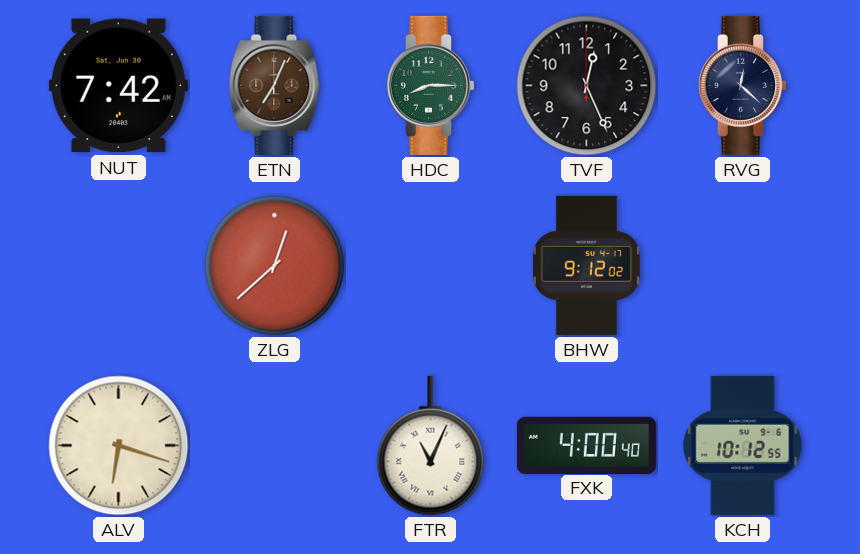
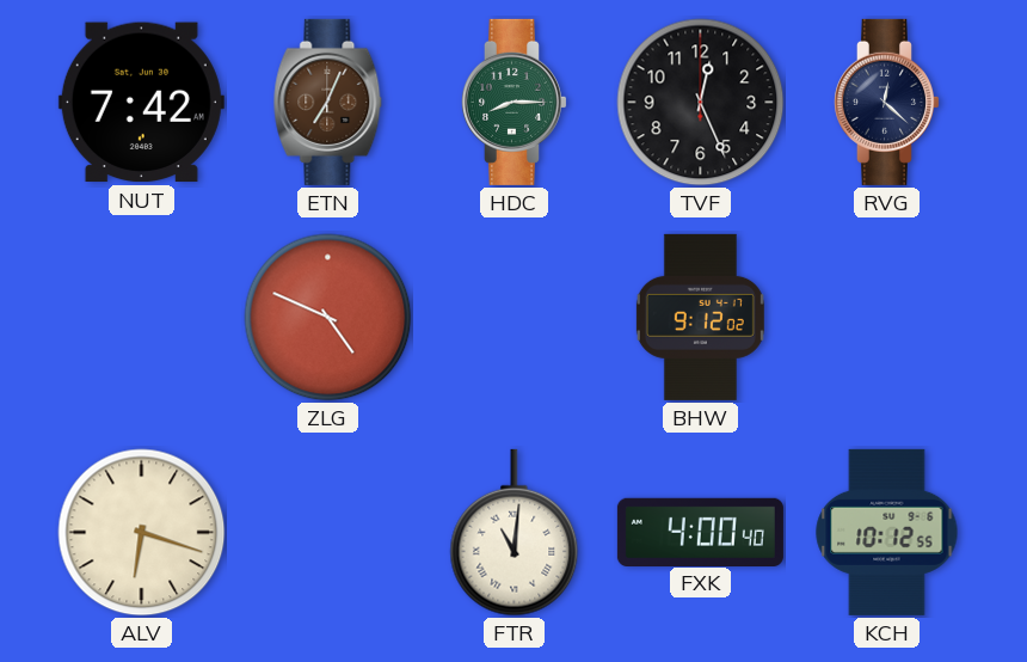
ZLG: 12:38 -> 4:49 (328, 318)
FTR: 11:04 -> 11:01 (515, 533)
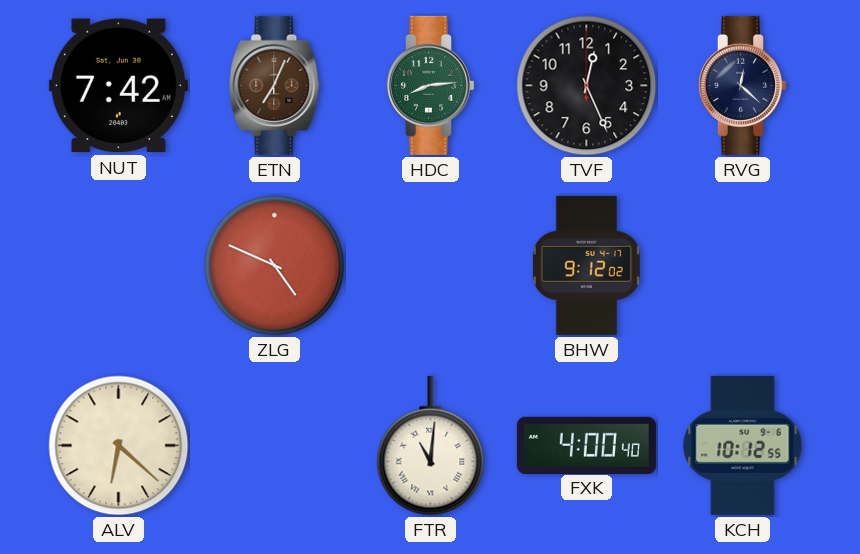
HDC: 8:15 -> 8:14 (430, 85)
ALV: 6:18 -> 6:22 (119, 446)
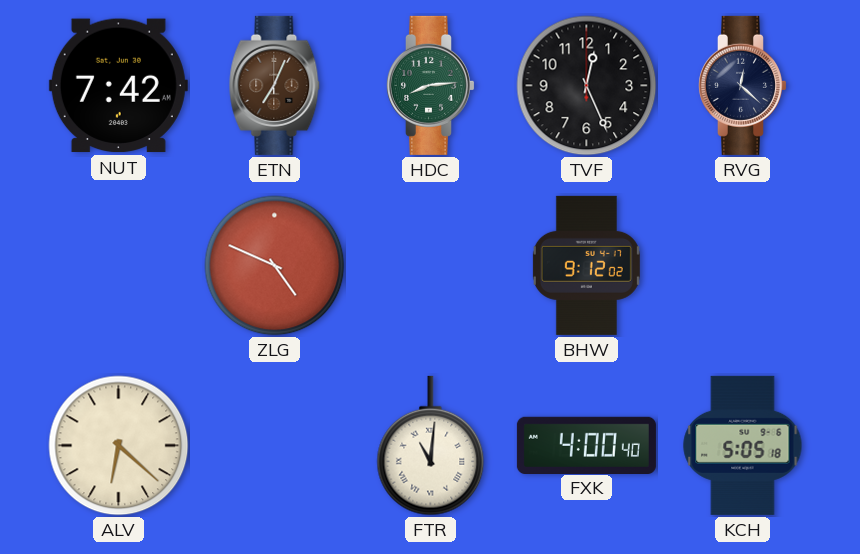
KCH: 10:12 -> 5:05 (743, 445)
